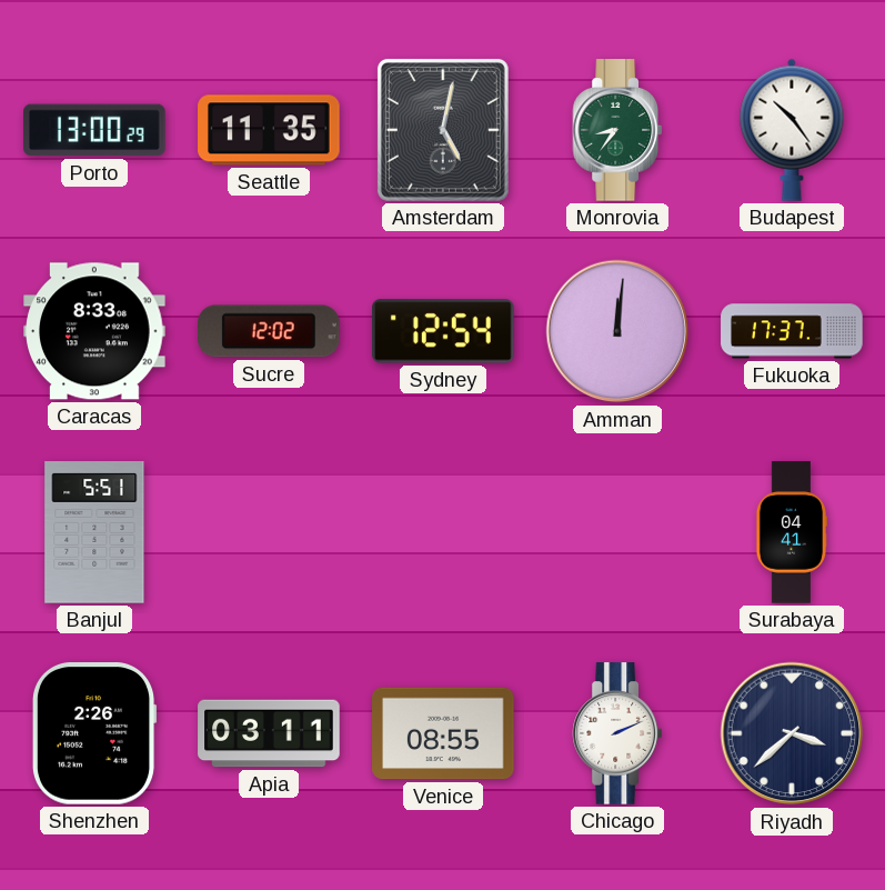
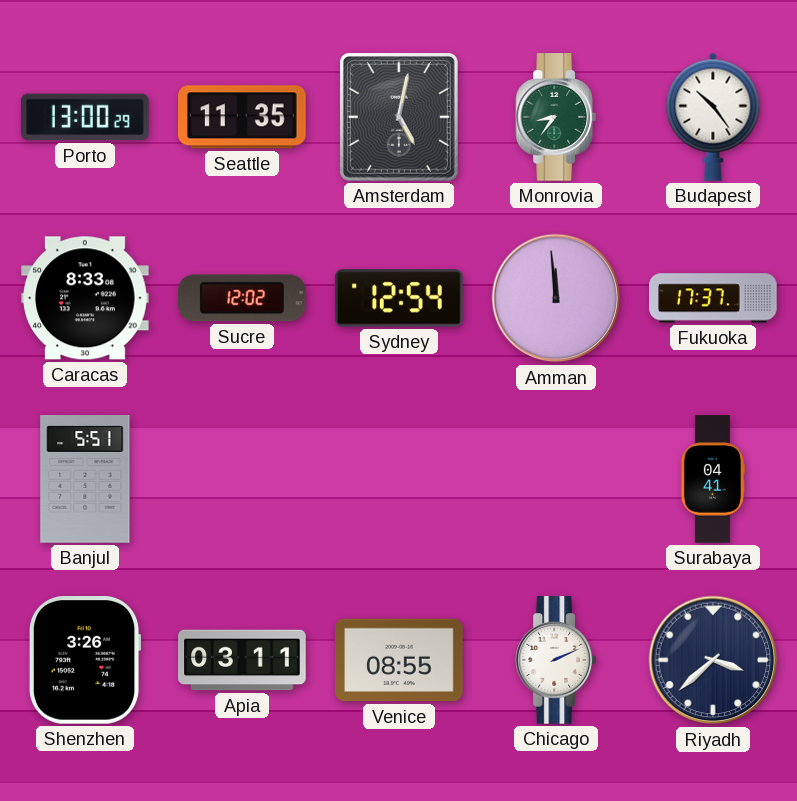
Amman: 12:01 -> 11:59 (556, 298)
Shenzhen: 2:26 -> 3:26 (85, 661)
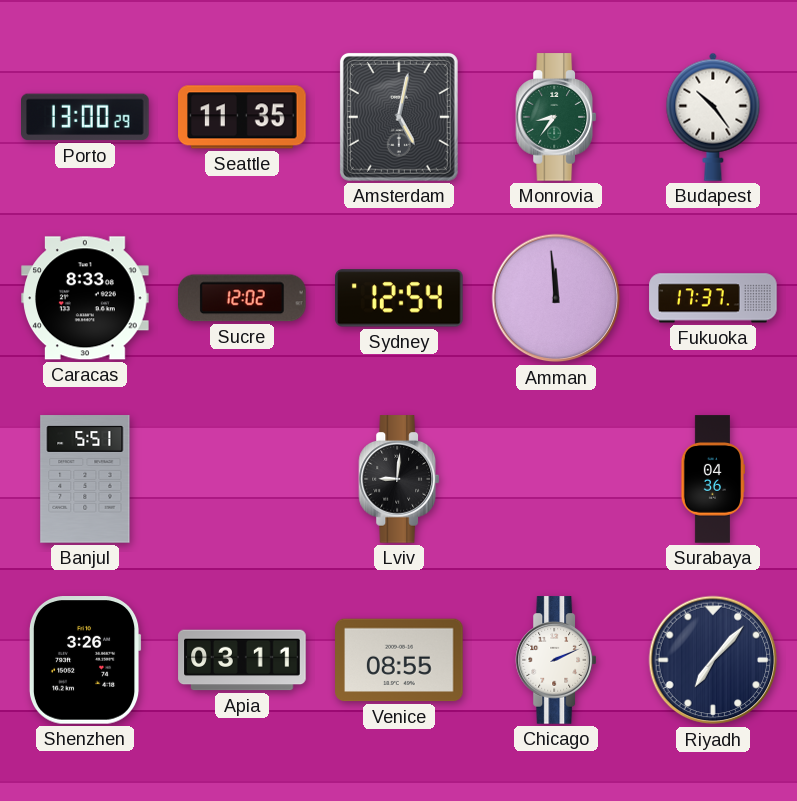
Lviv: none -> 9:01 (398, 479)
Surabaya: 04:41 -> 04:36 (712, 479)
Riyadh: 3:38 -> 7:07 (713, 660)
